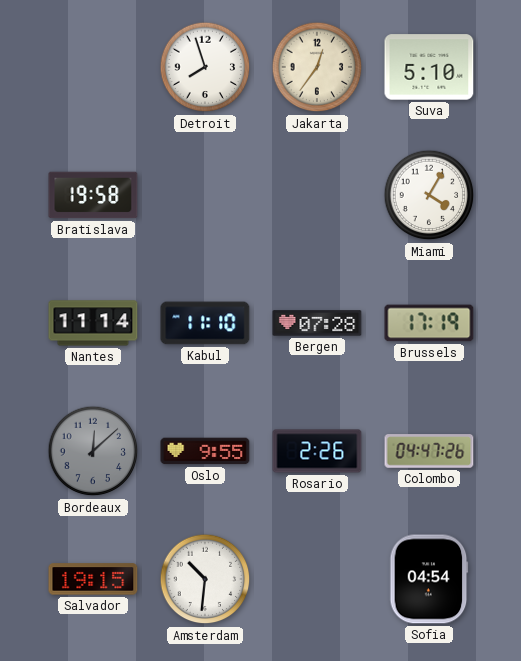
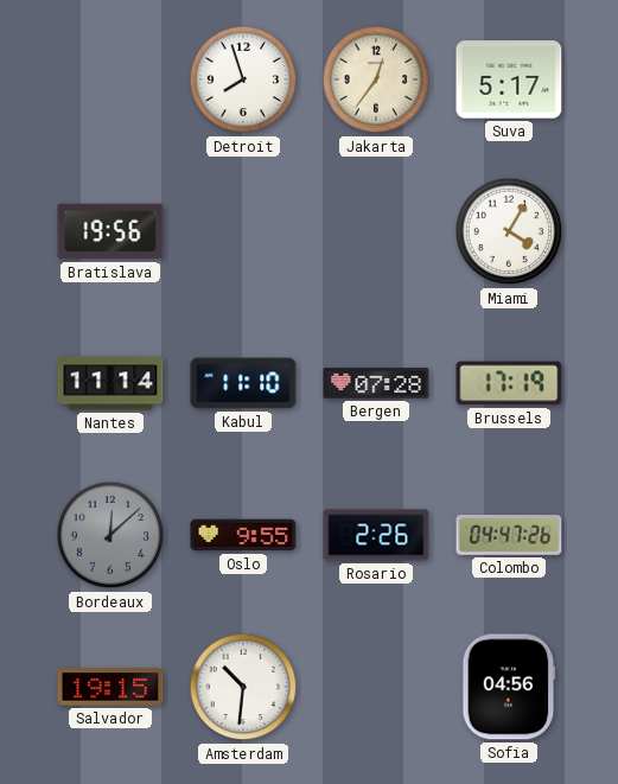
Suva: 5:10 -> 5:17 (509, 79)
Bratislava: 19:58 -> 19:56 (110, 231)
Sofia: 04:54 -> 04:56 (509, 687)
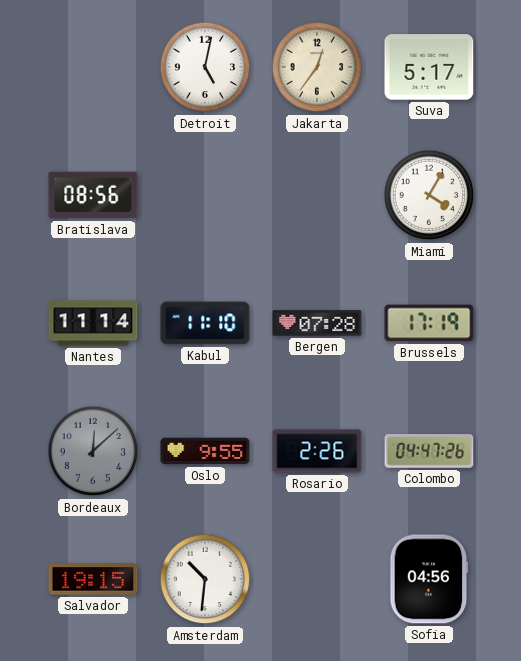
Detroit: 7:57 -> 5:02 (205, 67)
Bratislava: 19:56 -> 08:56 (93, 195)
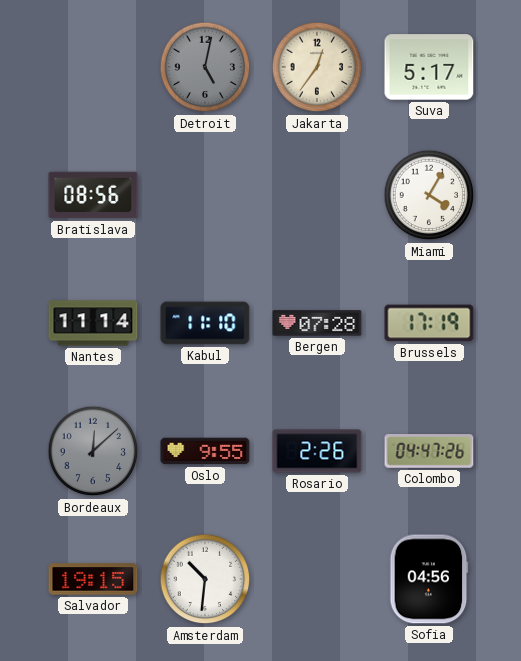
Detroit dial: white -> grey (205, 67)
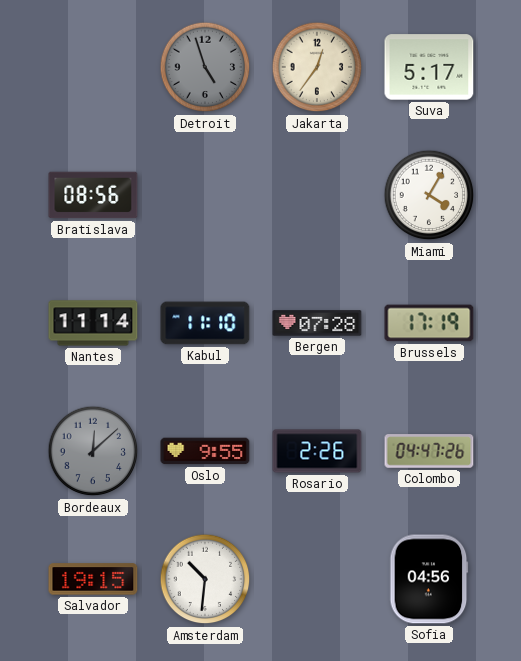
Detroit: 5:02 -> 4:57 (205, 67)
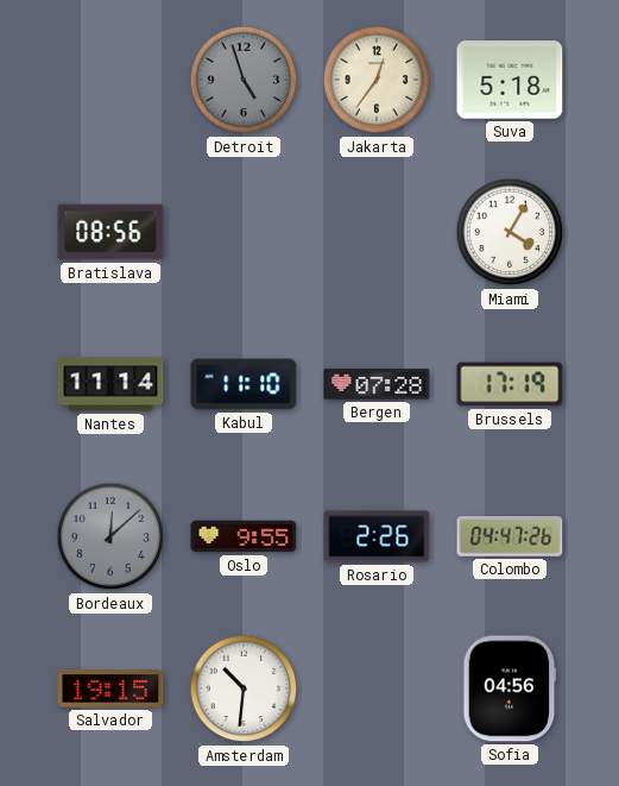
Suva: 5:17 -> 5:18 (510, 80)
